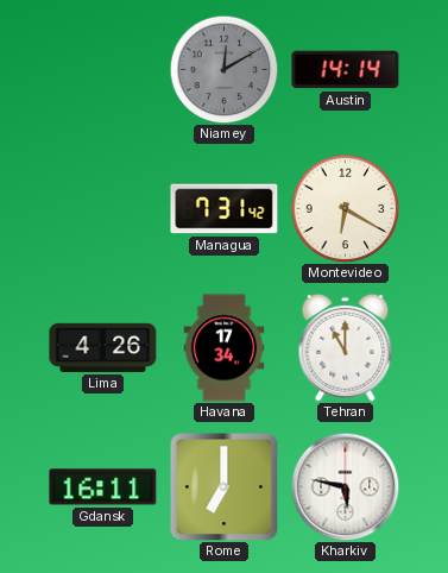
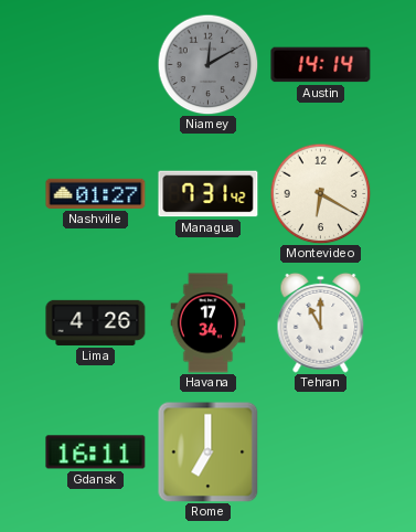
Nashville: none -> 01:27 (96, 193)
Kharkiv: 5:47 -> none (345, 486)
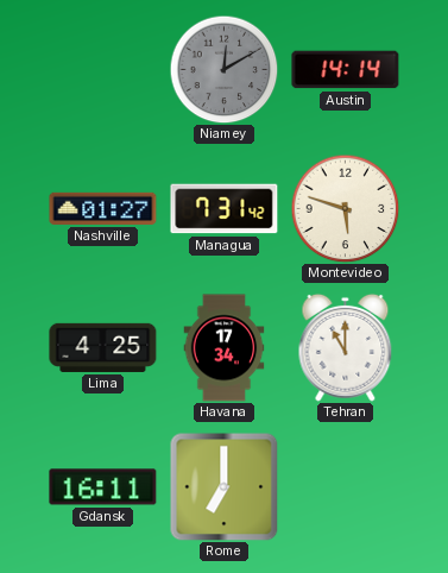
Montevideo: 6:20 -> 5:48 (345, 208)
Lima: 4:26 -> 4:25 (103, 347)
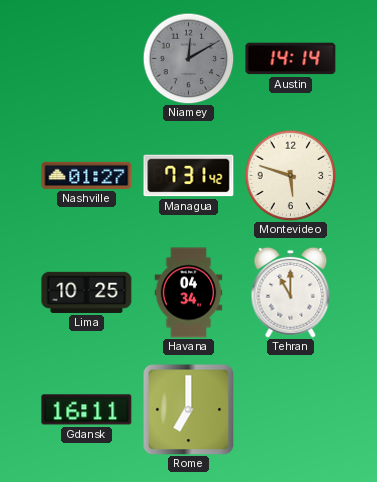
Lima: 4:25 -> 10:25 (87, 292)
Havana: 17:34 -> 04:34 (189, 293)
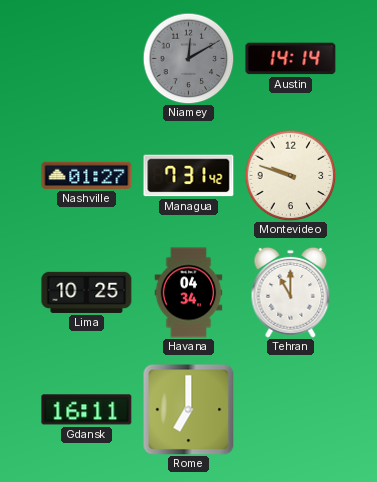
Montevideo: 5:48 -> 9:48 (290, 175)
